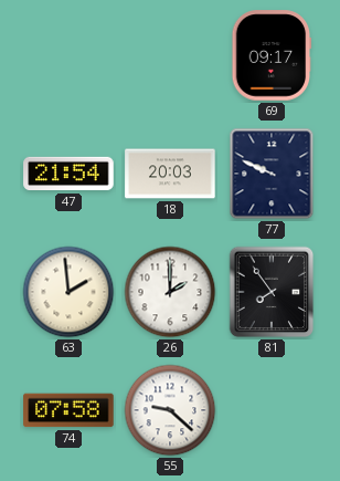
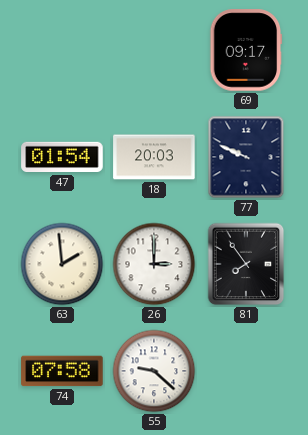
47: 21:54 -> 01:54 (62, 157)
26: 2:00 -> 3:00 (154, 264)
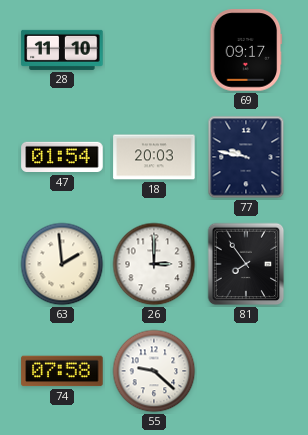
28: none -> 11:10 (62, 50)
77: 9:49 -> 9:47 (246, 157)
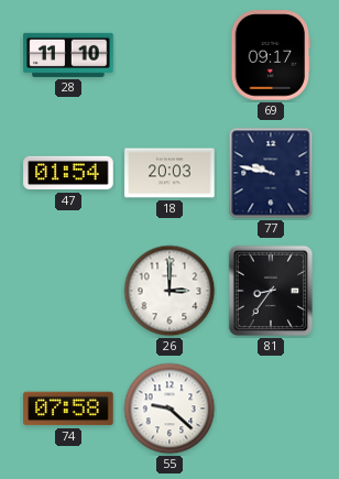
63: 1:59 -> none (62, 264)
81: 7:54 -> 8:36 (271, 291)
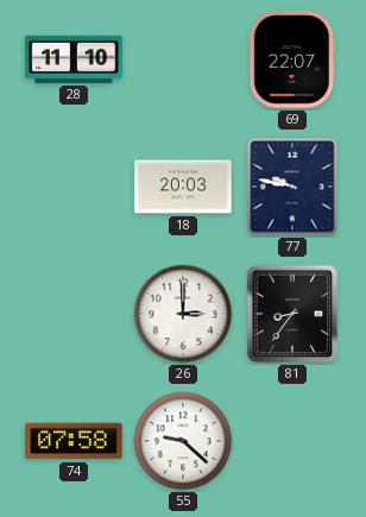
69: 09:17 -> 22:07 (292, 59)
47: 01:54 -> none (68, 173)
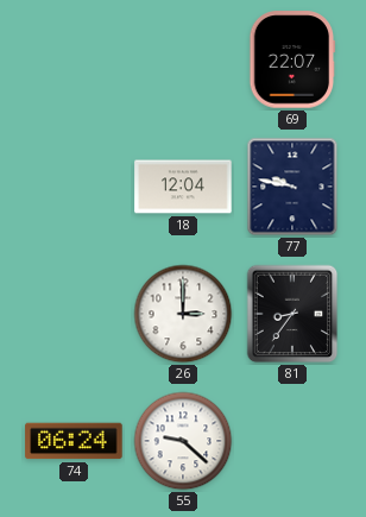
28: 11:10 -> none (74, 59)
18: 20:03 -> 12:04 (183, 187)
74: 07:58 -> 06:24 (74, 441)
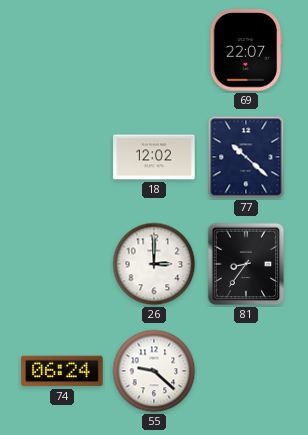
18: 12:04 -> 12:02 (154, 157)
77: 9:47 -> 10:22 (246, 157)
